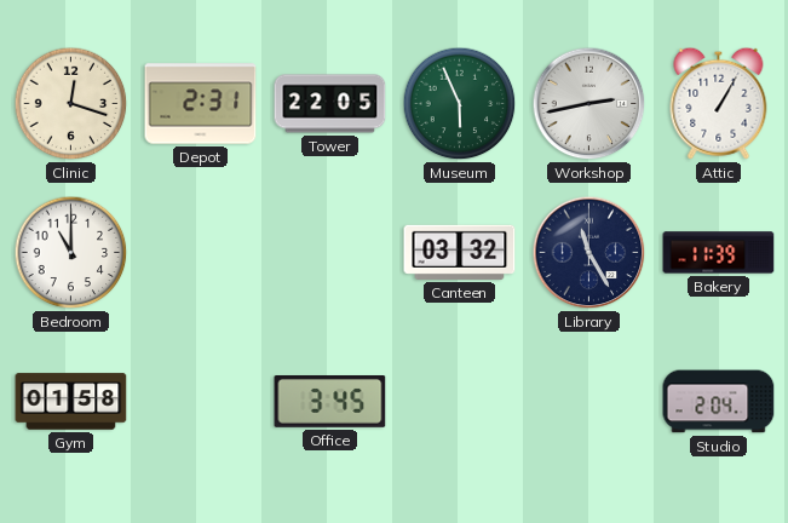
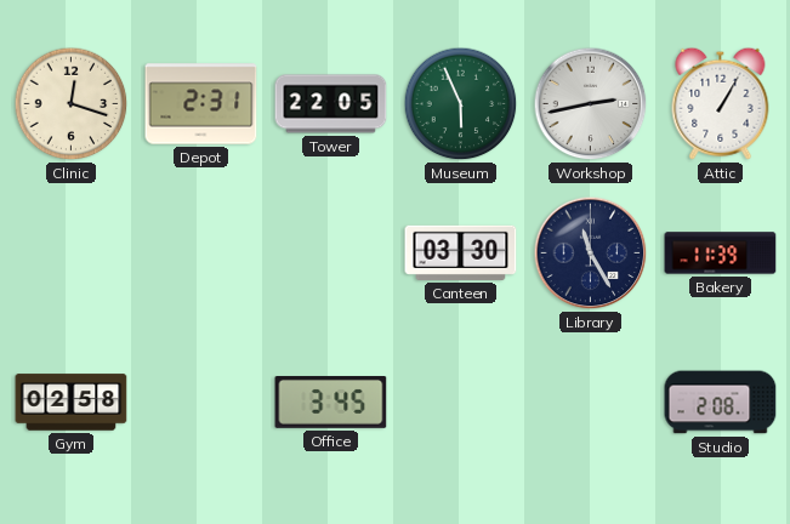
Bedroom: 11:00 -> none (71, 253)
Canteen: 03:32 -> 03:30 (461, 252)
Gym: 01:58 -> 02:58 (72, 403)
Studio: 2:04 -> 2:08 (721, 403)
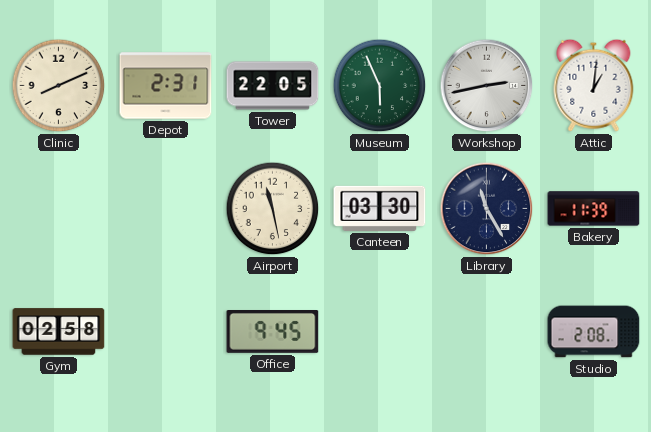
Clinic: 12:18 -> 8:11 (59, 86)
Attic: 1:05 -> 1:01 (594, 85)
Airport: none -> 11:28 (273, 209)
Office: 3:45 -> 9:45 (273, 332)
